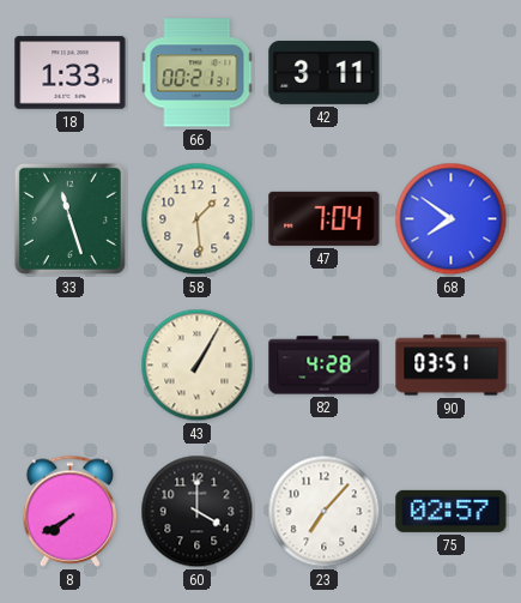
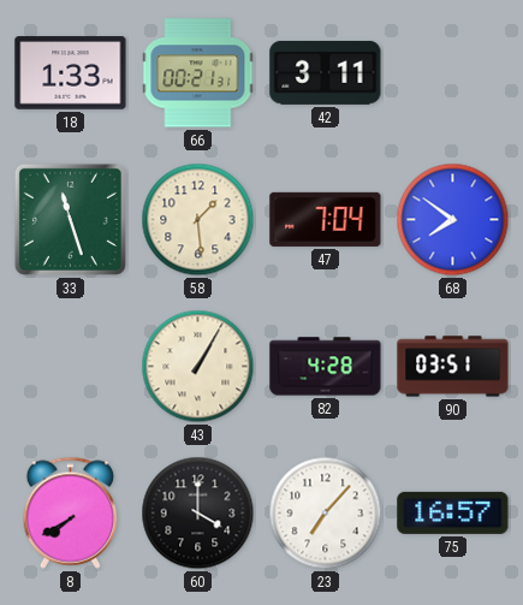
75: 02:57 -> 16:57 (453, 512)
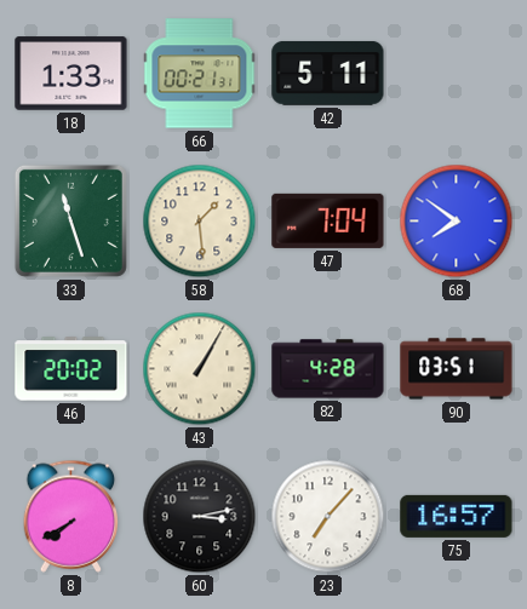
42: 3:11 -> 5:11 (328, 73)
46: none -> 20:02 (71, 369)
60: 4:00 -> 3:13 (200, 517)
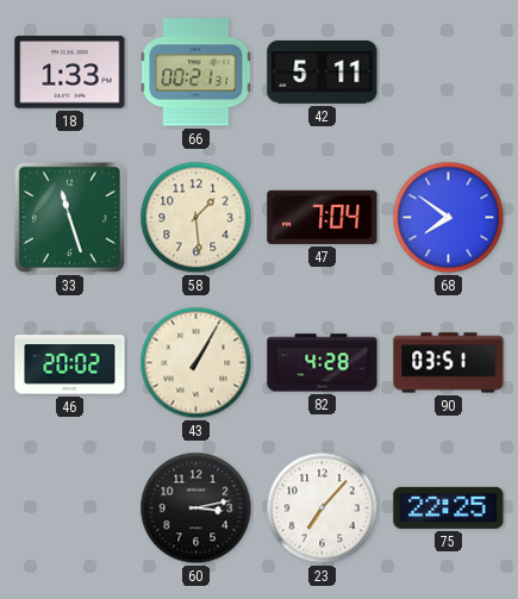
8: 7:40 -> none (71, 516)
75: 16:57 -> 22:25 (449, 507)
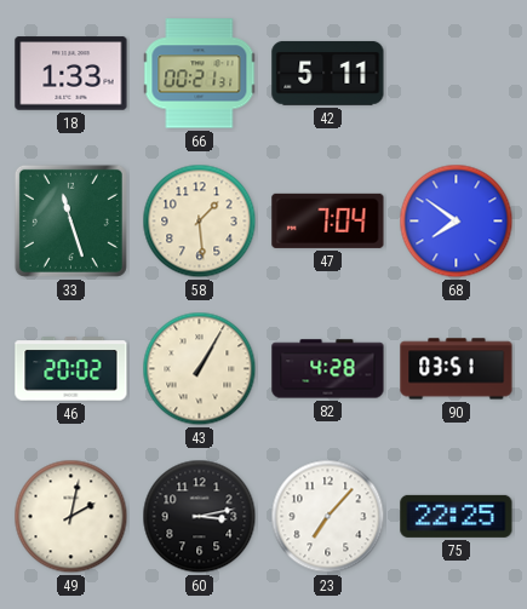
49: none -> 2:02 (71, 517)
